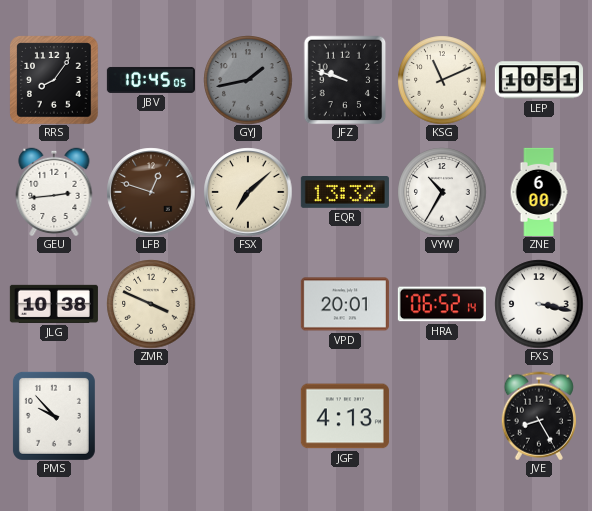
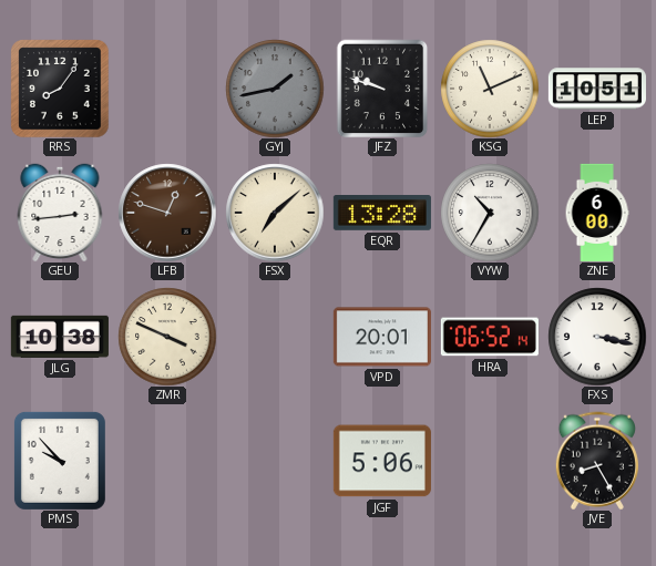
JBV: 10:45 -> none (151, 80)
EQR: 13:32 -> 13:28 (382, 214)
JGF: 4:13 -> 5:06 (382, 461)
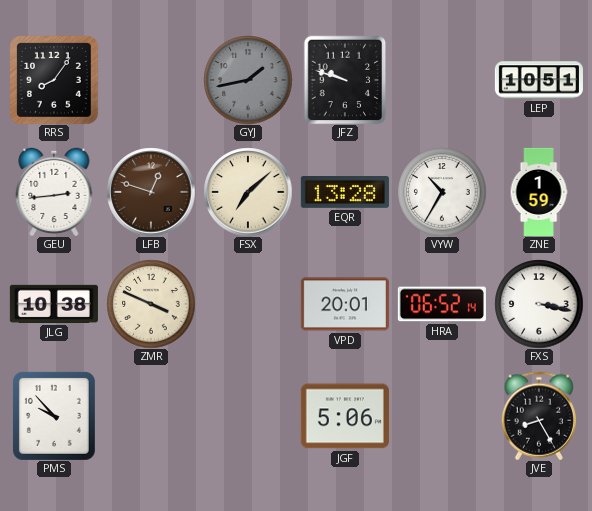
KSG: 11:11 -> none (490, 89)
ZNE: 6:00 -> 1:59 (539, 191)
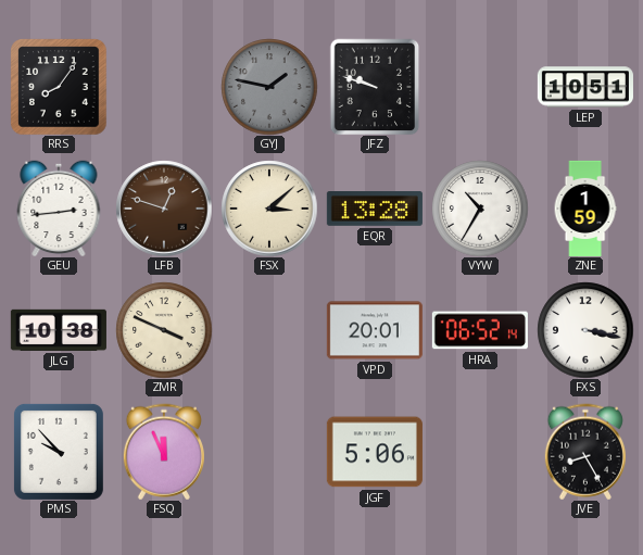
GYJ: 1:43 -> 1:47 (269, 87)
FSX: 7:08 -> 3:08 (269, 209)
FSQ: none -> 11:56 (164, 452)
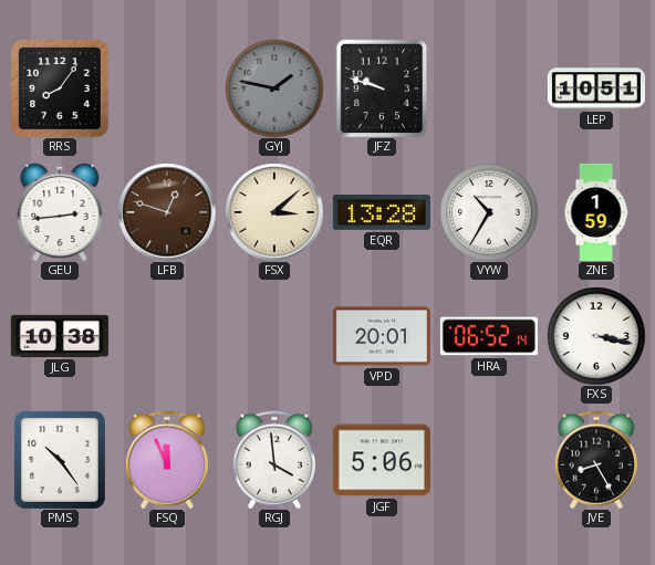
ZMR: 3:49 -> none (164, 330)
PMS: 9:53 -> 10:24 (60, 460)
RGJ: none -> 3:59 (274, 460)
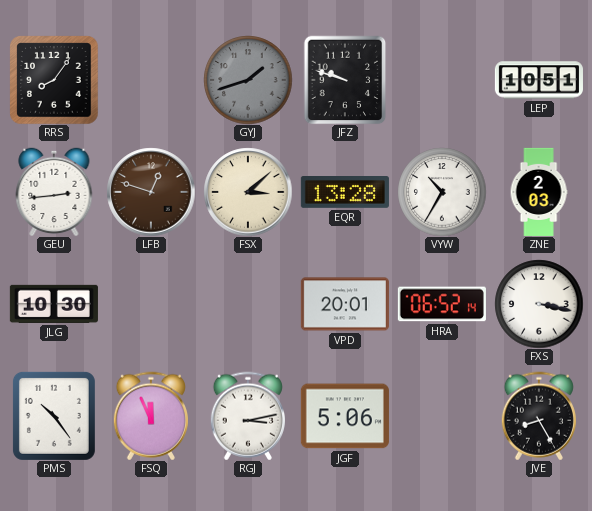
GYJ: 1:47 -> 1:42 (248, 80)
ZNE: 1:59 -> 2:03 (539, 191)
JLG: 10:38 -> 10:30 (54, 304)
RGJ: 3:59 -> 3:13 (248, 416)
